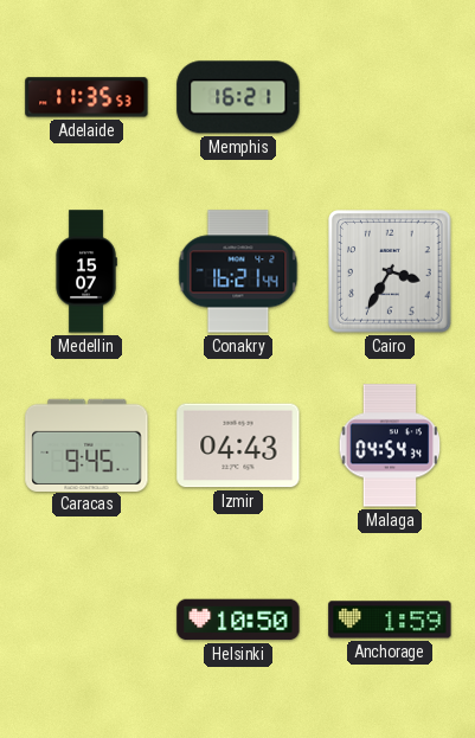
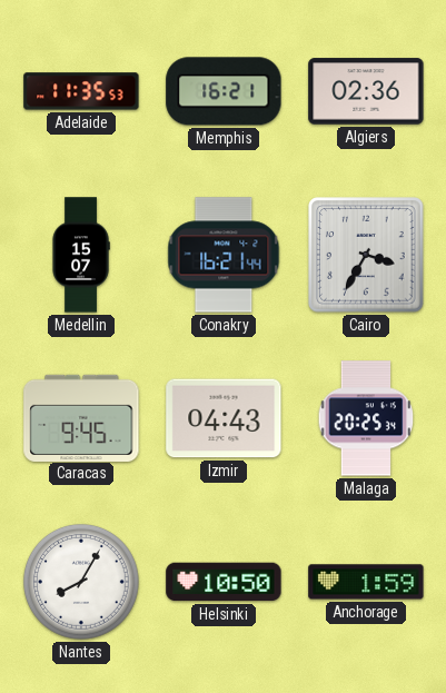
Algiers: none -> 02:36 (366, 91)
Malaga: 04:54 -> 20:25 (366, 418)
Nantes: none -> 8:05 (81, 582)
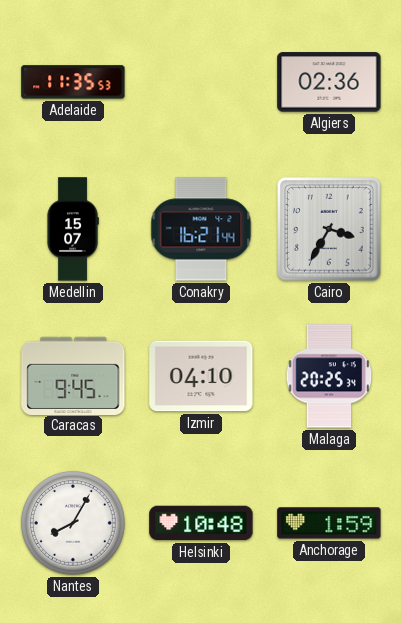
Memphis: 16:21 -> none (224, 91)
Izmir: 04:43 -> 04:10 (201, 376)
Helsinki: 10:50 -> 10:48 (201, 523)
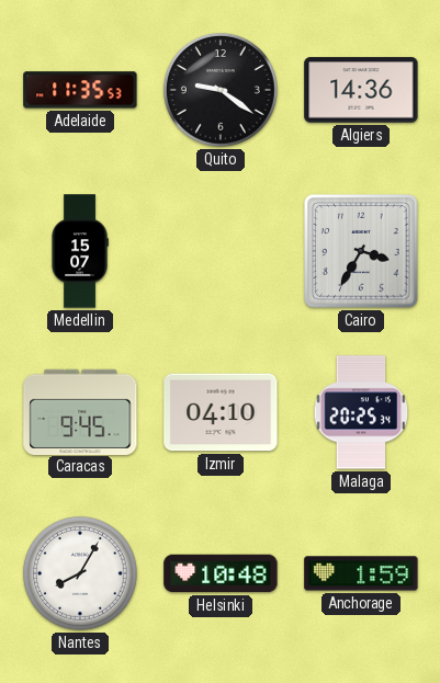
Quito: none -> 9:21 (221, 90)
Algiers: 02:36 -> 14:36 (361, 90)
Conakry: 16:21 -> none (201, 229)
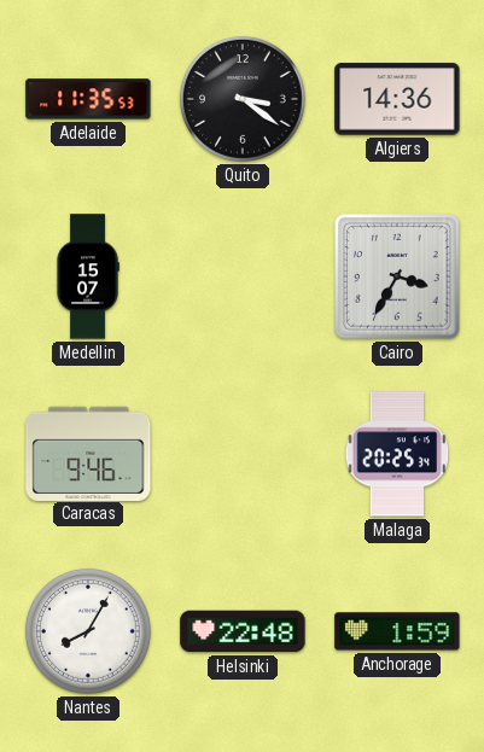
Quito: 9:21 -> 3:21 (243, 99)
Caracas: 9:45 -> 9:46 (88, 453)
Izmir: 04:10 -> none (221, 412)
Helsinki: 10:48 -> 22:48 (243, 631)
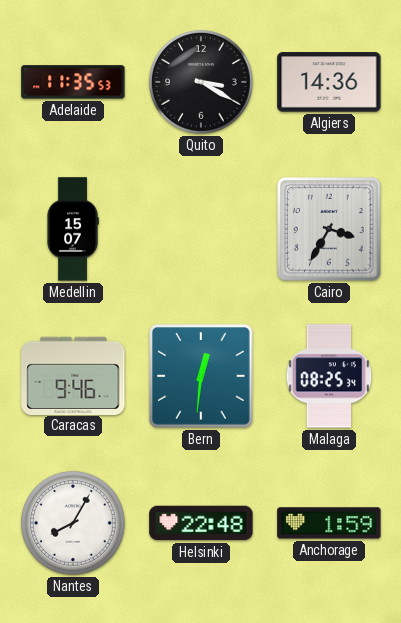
Quito: 3:21 -> 3:20 (201, 82)
Bern: none -> 12:31 (201, 376)
Malaga: 20:25 -> 08:25 (329, 376)
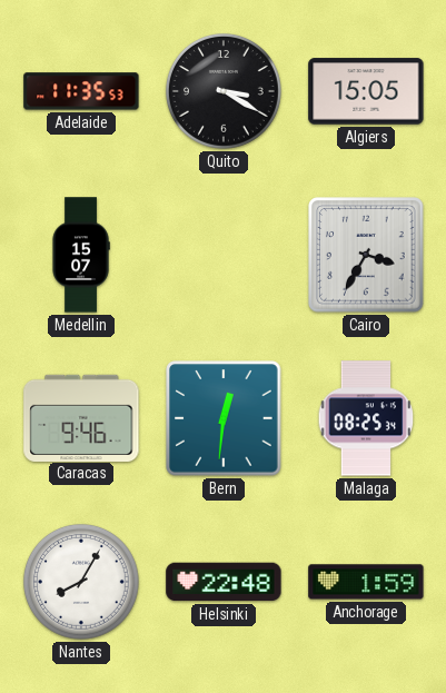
Algiers: 14:36 -> 15:05 (366, 91)
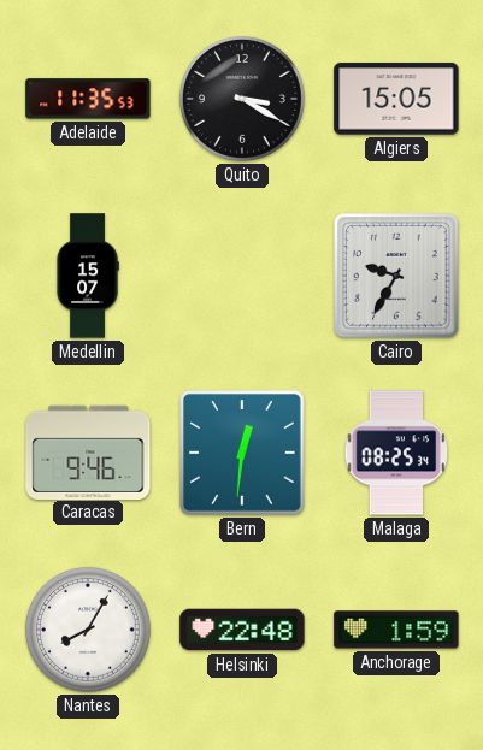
Cairo: 3:35 -> 9:35 (396, 276)
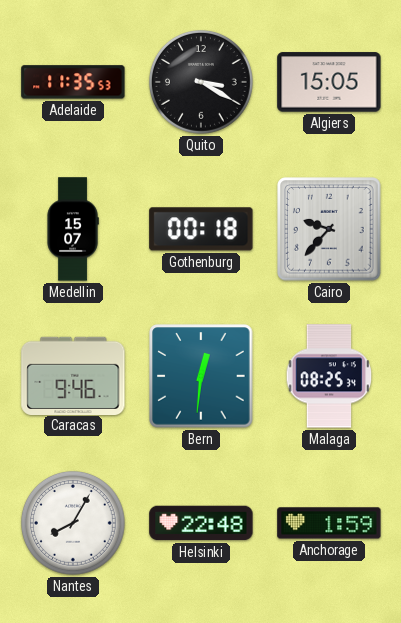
Gothenburg: none -> 00:18 (201, 229)
Cairo: 9:35 -> 9:37 (329, 229)
